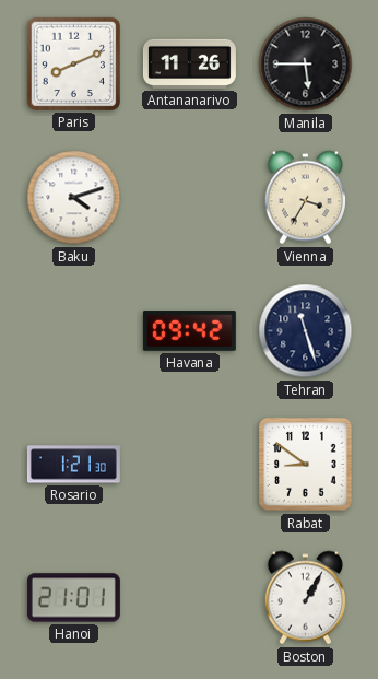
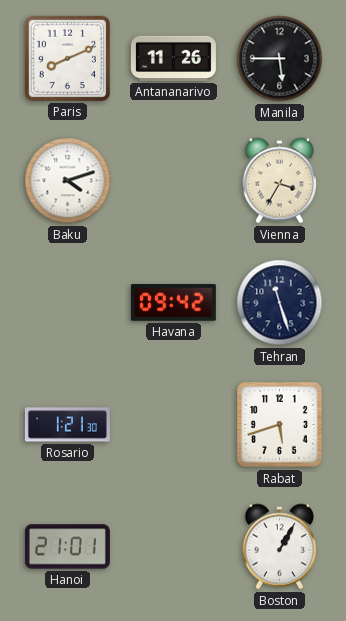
Rabat: 8:51 -> 5:42 (280, 425)
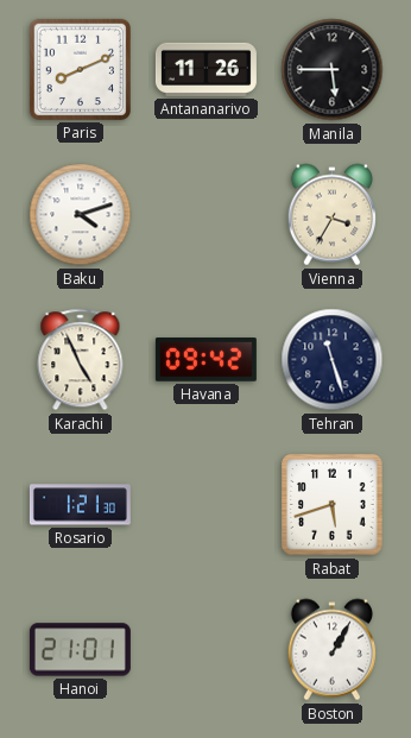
Karachi: none -> 4:56 (81, 360)
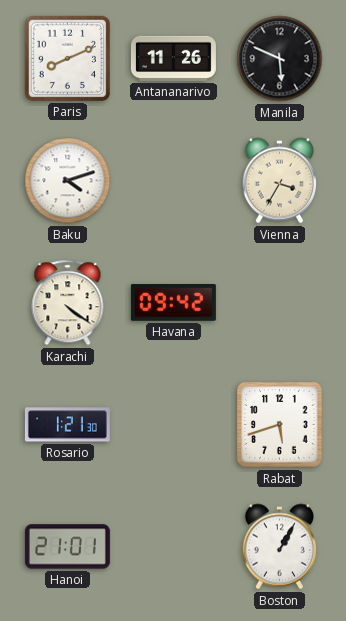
Manila: 5:45 -> 5:49 (280, 59)
Karachi: 4:56 -> 4:21 (68, 303)
Tehran: 11:27 -> none (333, 360)
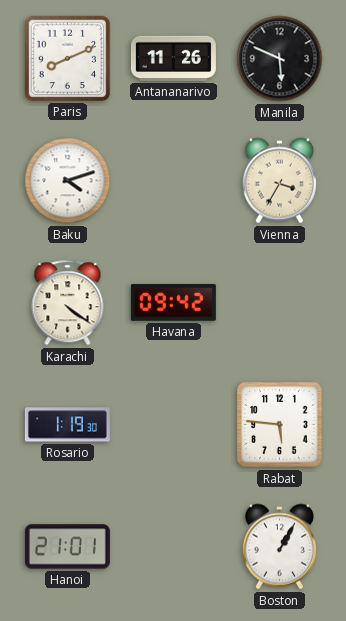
Rosario: 1:21 -> 1:19 (67, 425)
Rabat: 5:42 -> 5:46 (280, 425)
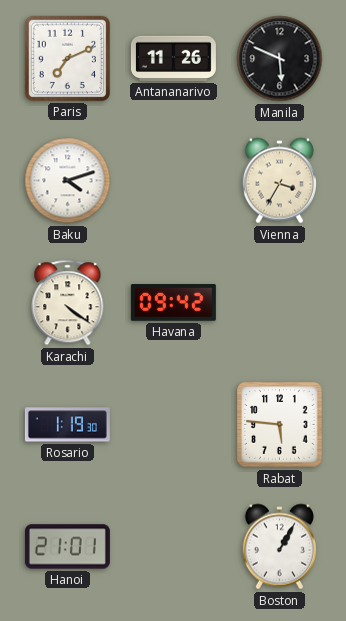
Paris: 8:11 -> 7:11 (67, 58)
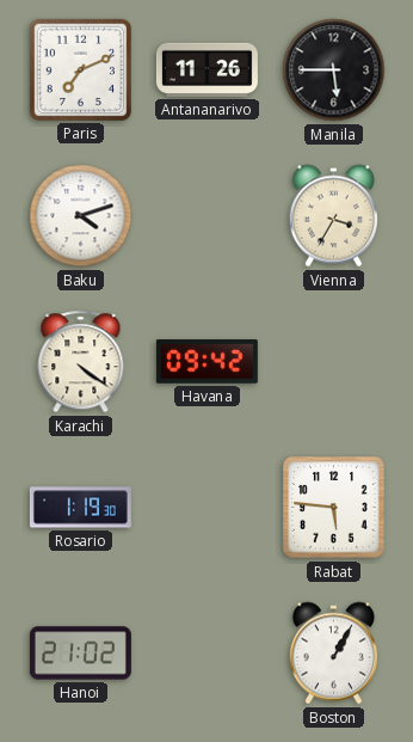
Manila: 5:49 -> 5:45 (334, 70)
Hanoi: 21:01 -> 21:02 (80, 654)
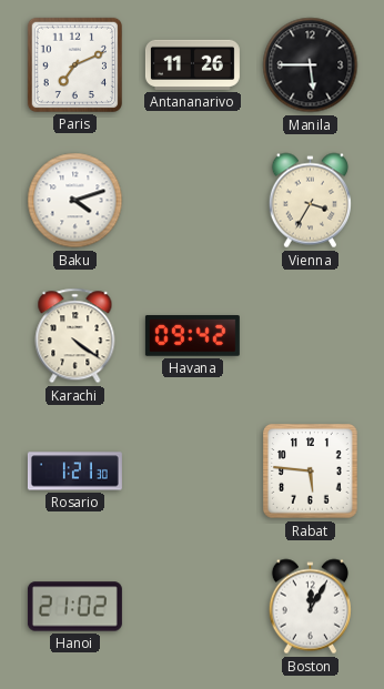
Rosario: 1:19 -> 1:21 (74, 472)
Boston: 1:05 -> 12:05 (310, 607)
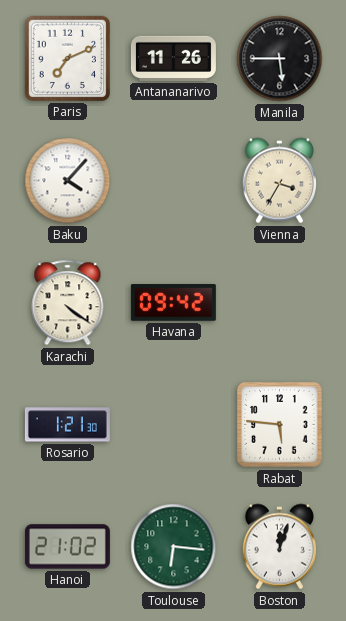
Baku: 4:12 -> 4:07 (68, 181)
Toulouse: none -> 6:16 (174, 547)
Boston: 12:05 -> 12:03 (279, 547)
